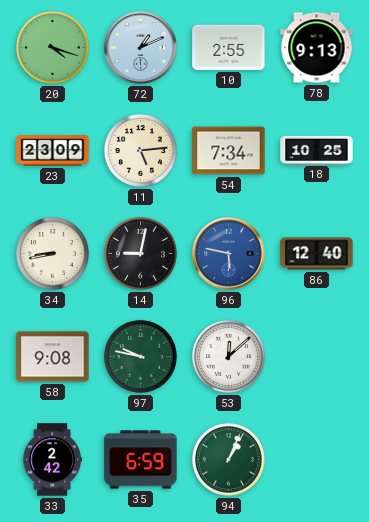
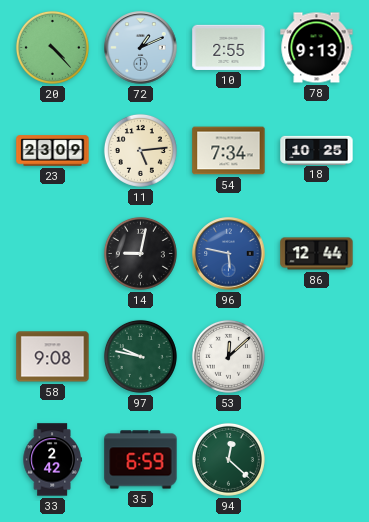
20: 4:18 -> 4:23 (52, 47)
34: 8:43 -> none (52, 253)
86: 12:40 -> 12:44 (317, 254)
94: 1:04 -> 12:22 (228, 459)
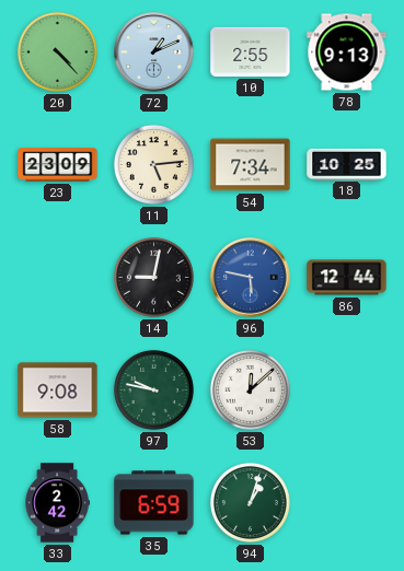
94: 12:22 -> 1:03 (250, 502)
